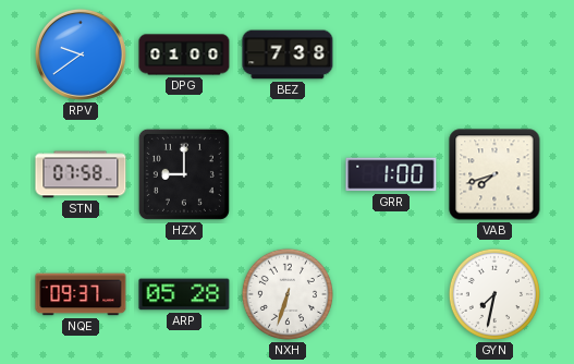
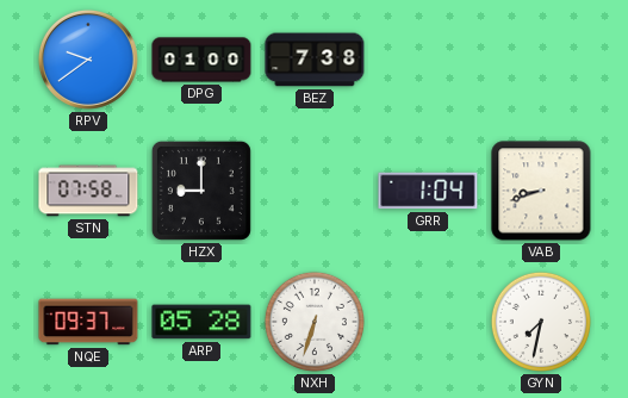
GRR: 1:00 -> 1:04 (428, 191)
VAB: 7:42 -> 8:42 (541, 191)
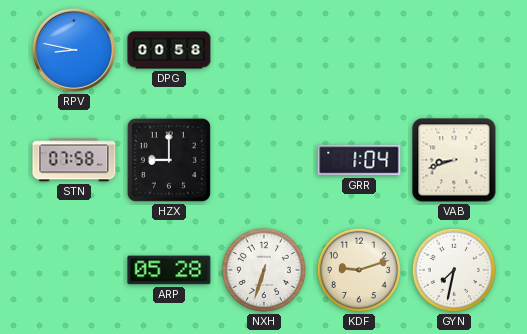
RPV: 9:39 -> 8:47 (74, 50)
DPG: 01:00 -> 00:58 (169, 50)
BEZ: 7:38 -> none (315, 60)
NQE: 09:37 -> none (88, 322)
KDF: none -> 9:12 (359, 270)
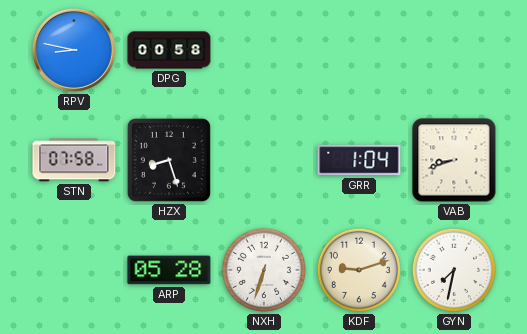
HZX: 9:00 -> 8:27 (169, 160)
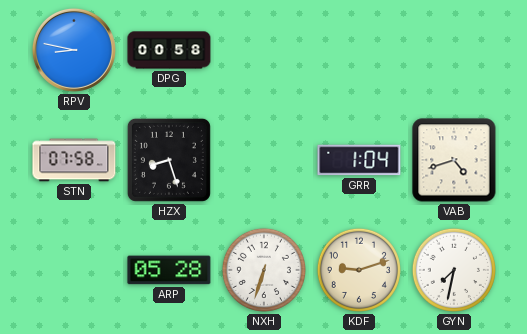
VAB: 8:42 -> 4:42 (454, 160)
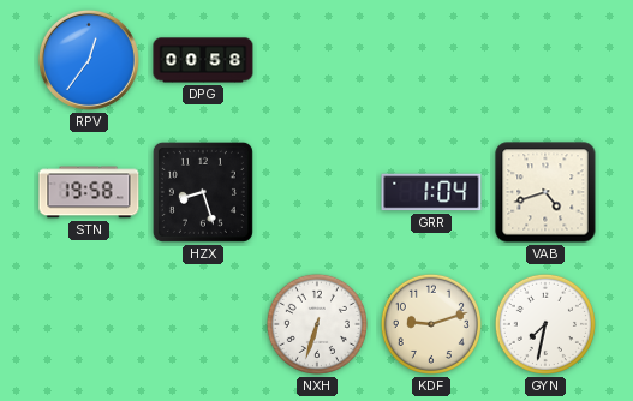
RPV: 8:47 -> 12:36 (89, 60)
STN: 07:58 -> 19:58 (89, 192)
ARP: 05:28 -> none (169, 270)
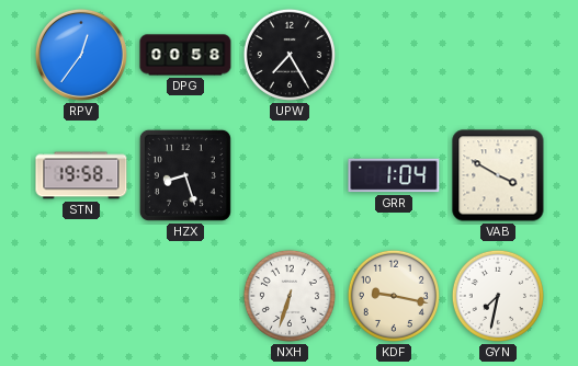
UPW: none -> 7:25 (290, 55)
VAB: 4:42 -> 3:50 (498, 175)
KDF: 9:12 -> 9:17 (394, 296)
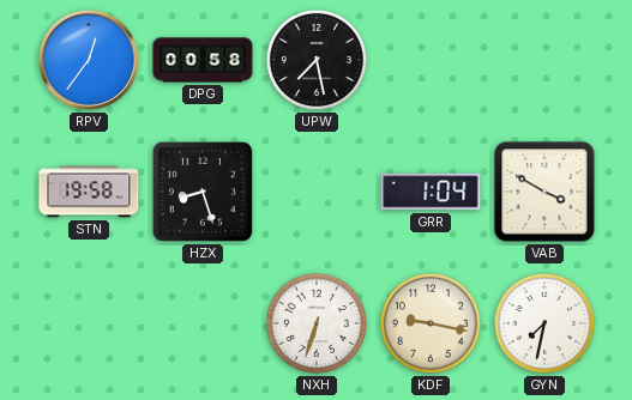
UPW: 7:25 -> 7:28 (317, 60)
